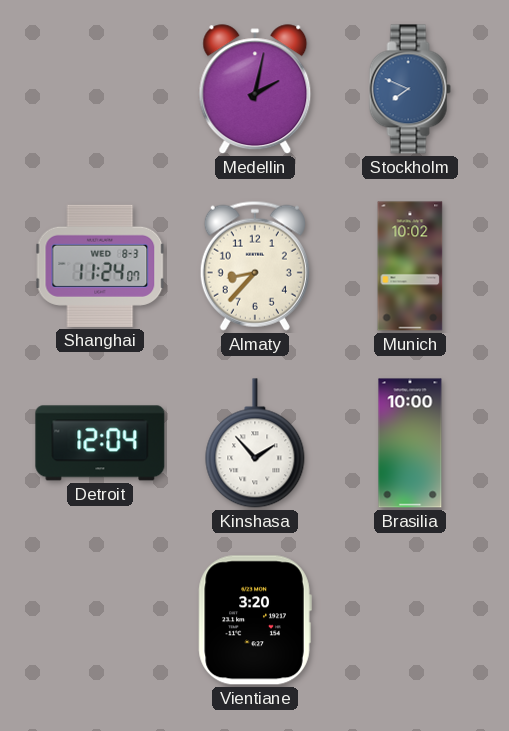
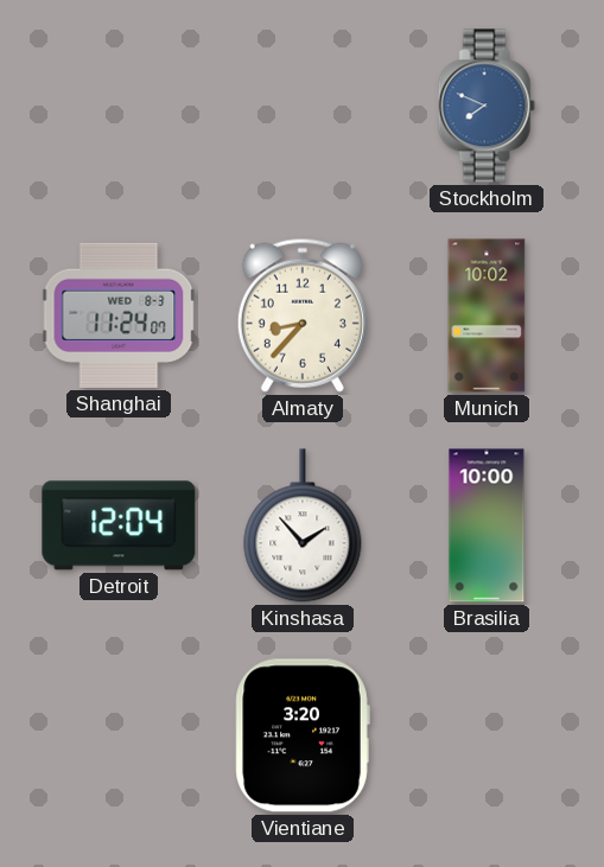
Medellin: 2:02 -> none (255, 90)
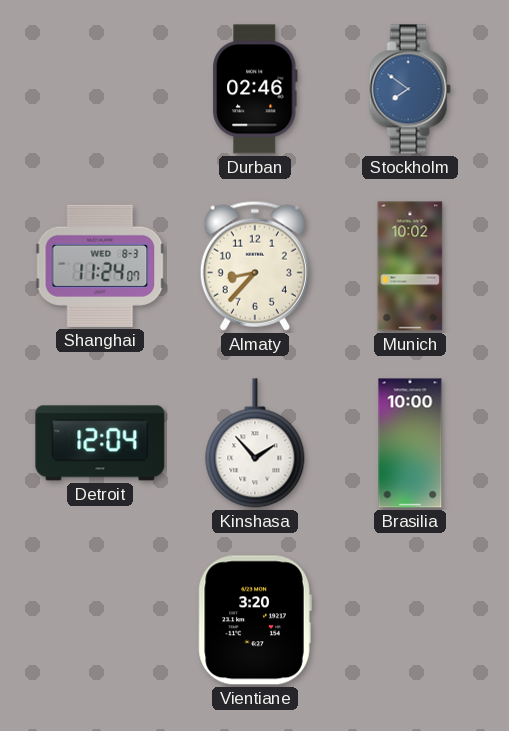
Durban: none -> 02:46 (255, 89)
Stockholm: 7:49 -> 7:51 (410, 89)
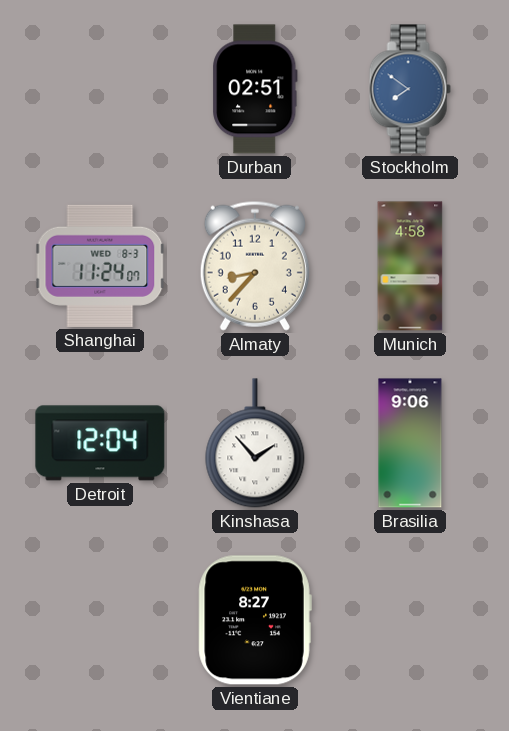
Durban: 02:46 -> 02:51 (255, 89)
Munich: 10:02 -> 4:58 (410, 266)
Brasilia: 10:00 -> 9:06 (410, 443)
Vientiane: 3:20 -> 8:27 (255, 620)
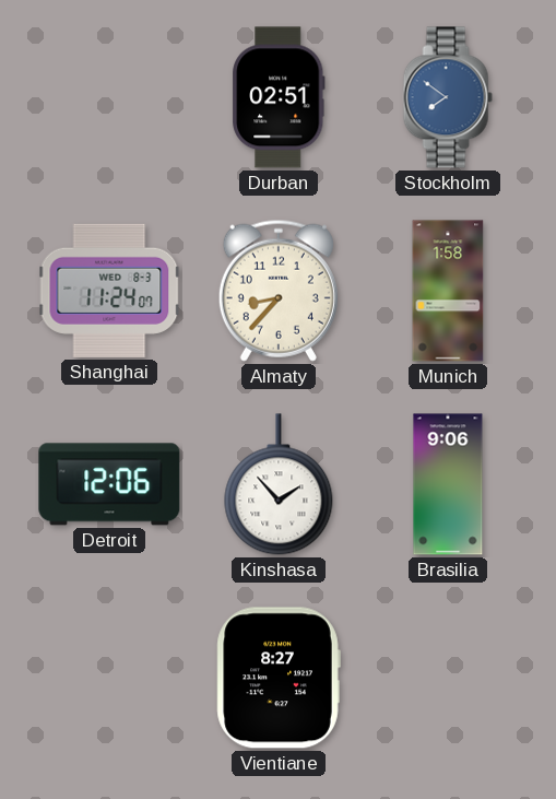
Munich: 4:58 -> 1:58 (448, 291)
Detroit: 12:04 -> 12:06 (109, 484)
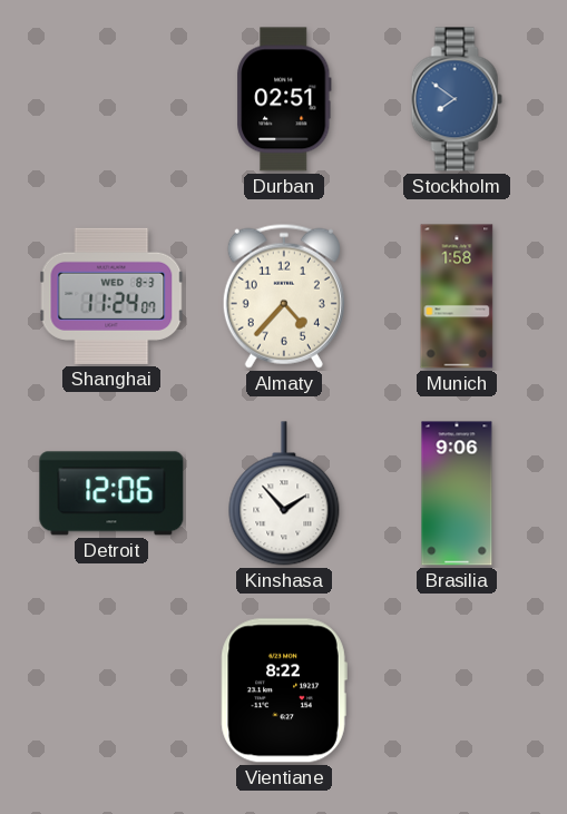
Almaty: 8:37 -> 4:37 (284, 296)
Vientiane: 8:27 -> 8:22 (284, 690)
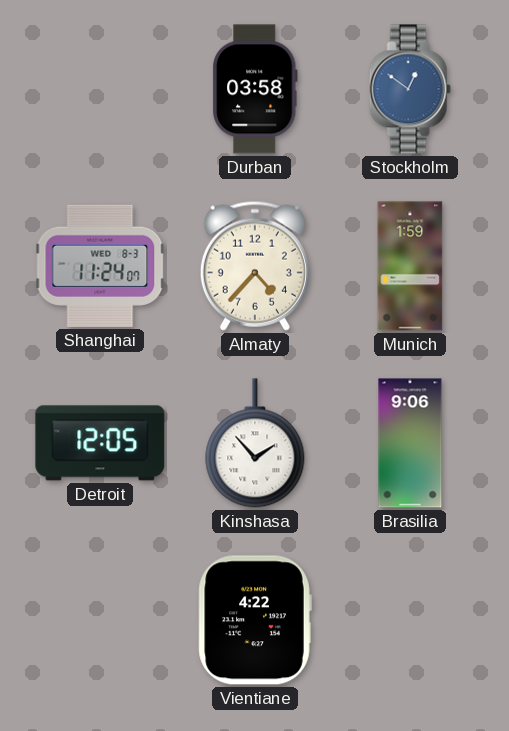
Durban: 02:51 -> 03:58 (255, 89)
Stockholm: 7:51 -> 12:51 (410, 89)
Munich: 1:58 -> 1:59 (410, 266)
Detroit: 12:06 -> 12:05 (100, 443)
Vientiane: 8:22 -> 4:22 (255, 620)
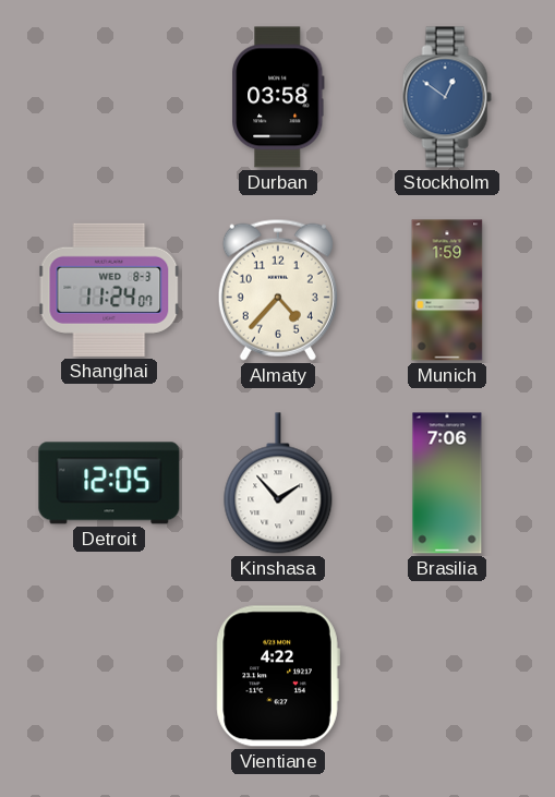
Brasilia: 9:06 -> 7:06 (447, 483)
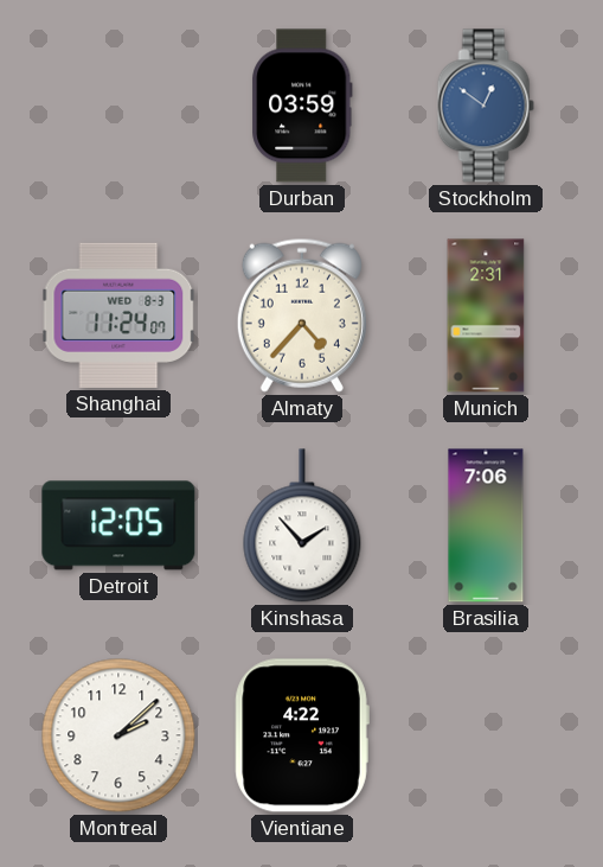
Durban: 03:58 -> 03:59 (302, 106)
Munich: 1:59 -> 2:31 (486, 315)
Montreal: none -> 2:08 (118, 735)
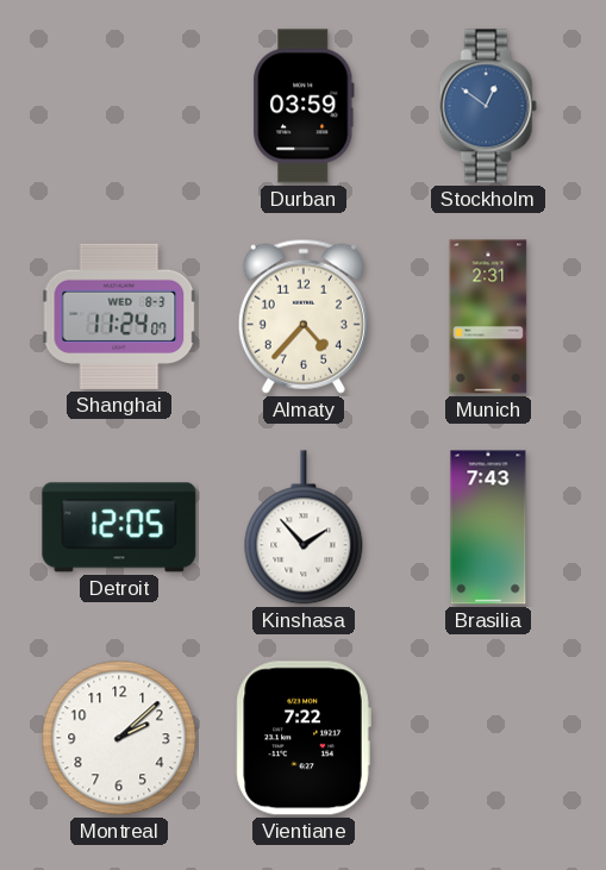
Brasilia: 7:06 -> 7:43 (488, 527)
Vientiane: 4:22 -> 7:22 (304, 738)
